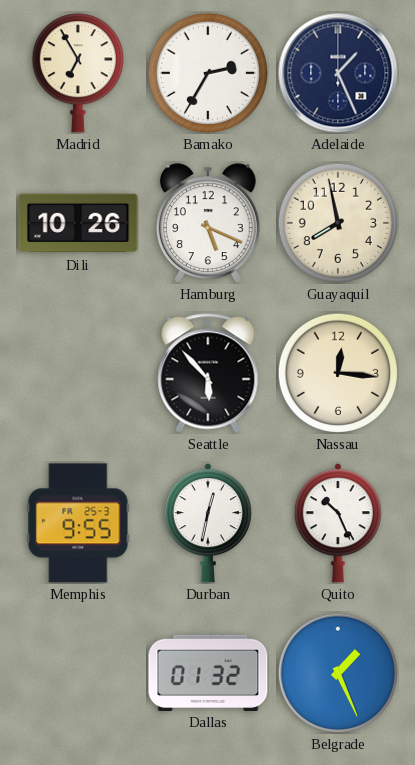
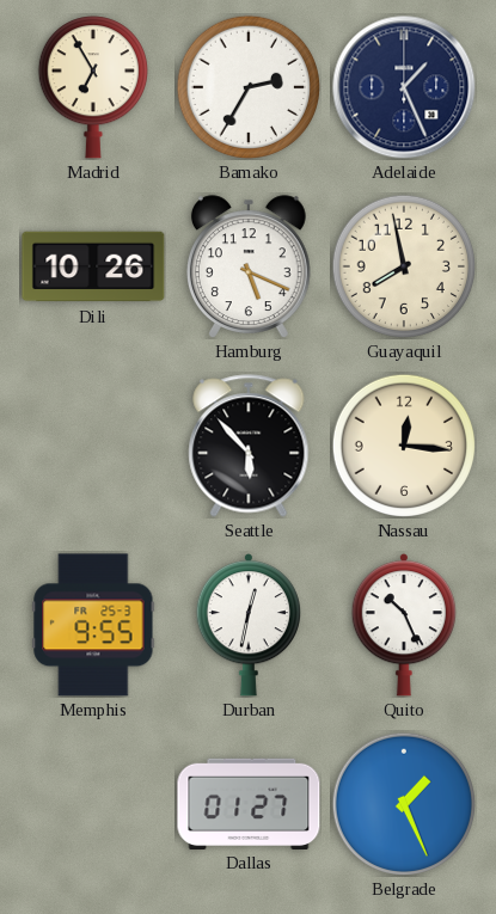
Dallas: 01:32 -> 01:27 (249, 803)
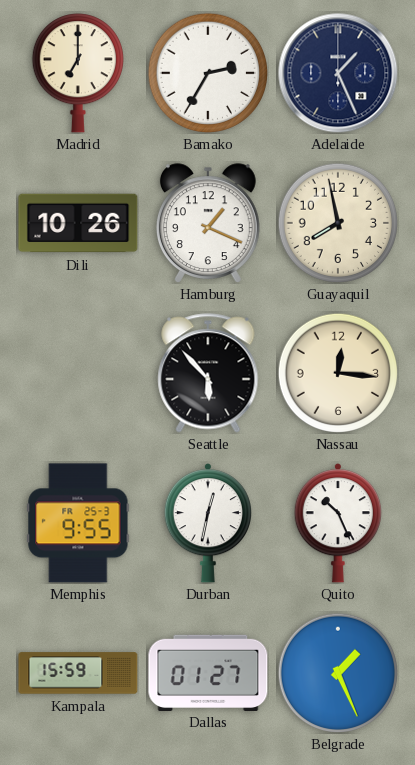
Madrid: 6:55 -> 7:00 (78, 73)
Hamburg: 5:19 -> 1:19 (208, 223)
Kampala: none -> 15:59 (78, 673)
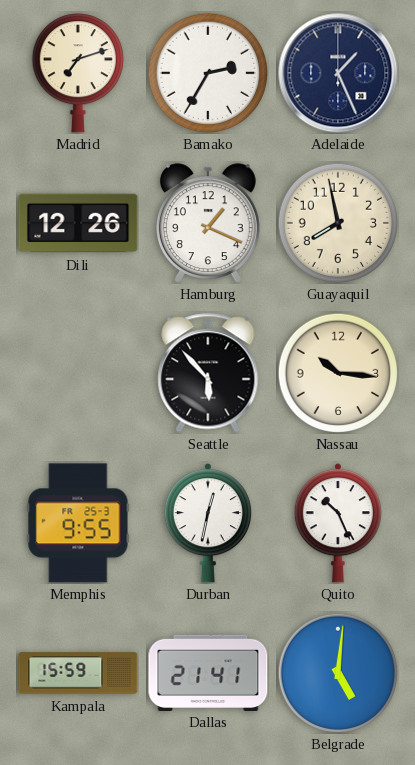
Madrid: 7:00 -> 7:12 (78, 73)
Dili: 10:26 -> 12:26 (78, 223)
Nassau: 12:16 -> 10:16 (337, 372)
Dallas: 01:27 -> 21:41 (208, 672)
Belgrade: 1:26 -> 5:01 (337, 672)
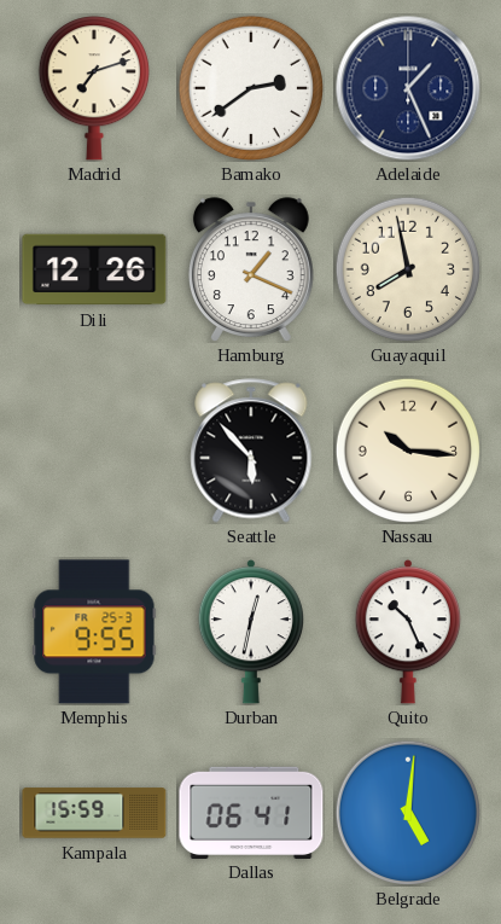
Bamako: 2:35 -> 2:39 (250, 87)
Dallas: 21:41 -> 06:41 (251, 812)
